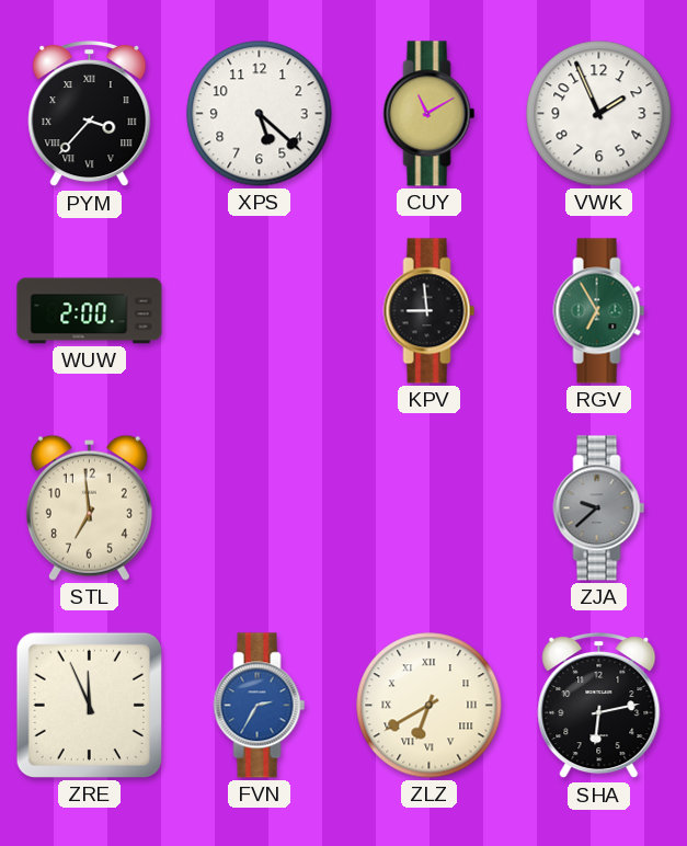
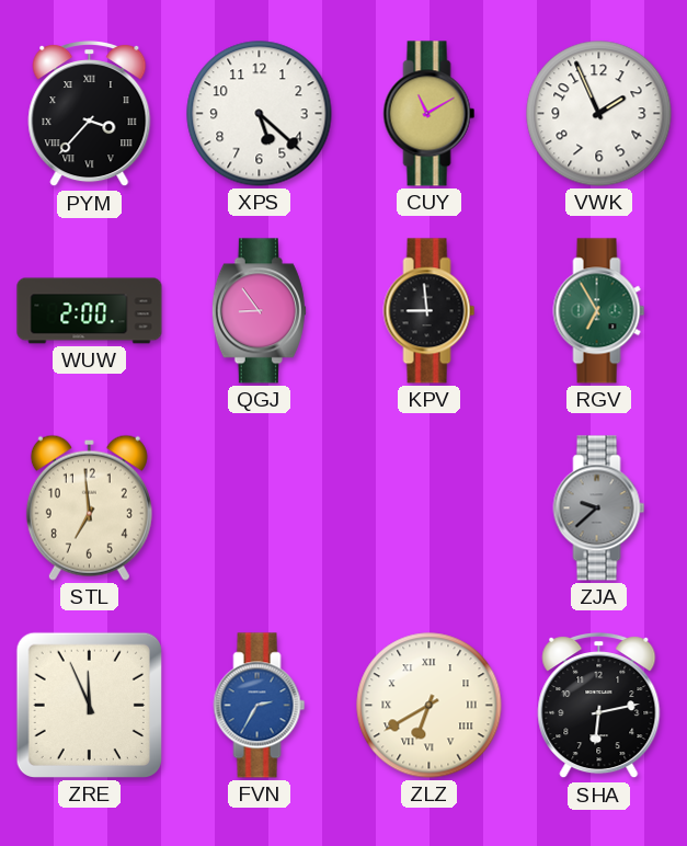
QGJ: none -> 8:54 (259, 311)
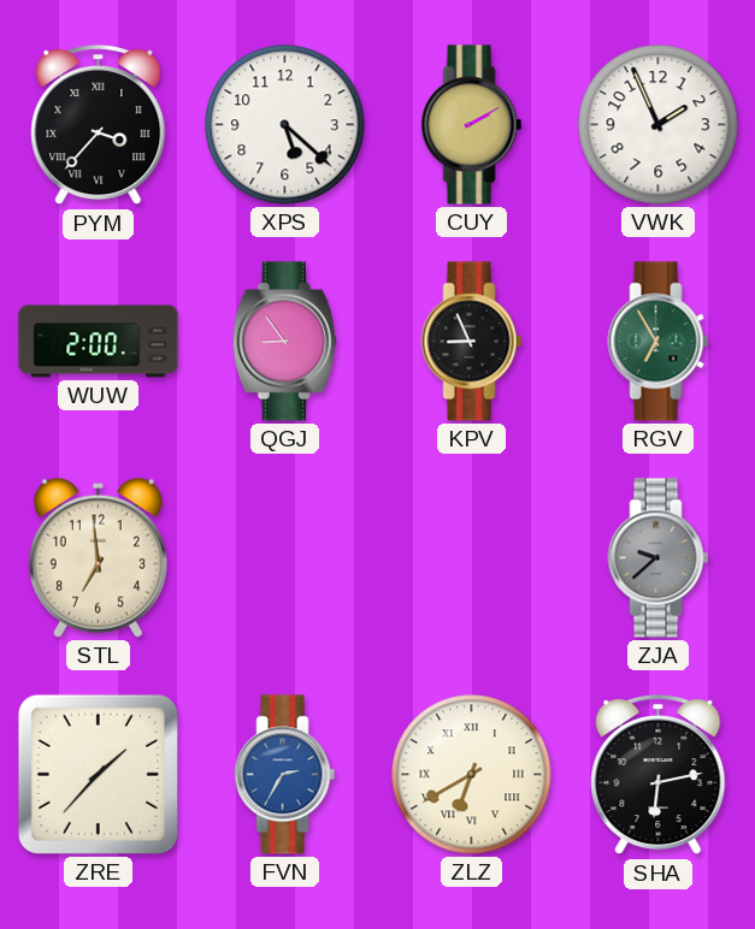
CUY: 11:10 -> 2:10 (472, 125)
KPV: 8:59 -> 8:56 (472, 342)
ZRE: 11:56 -> 1:37 (98, 774)
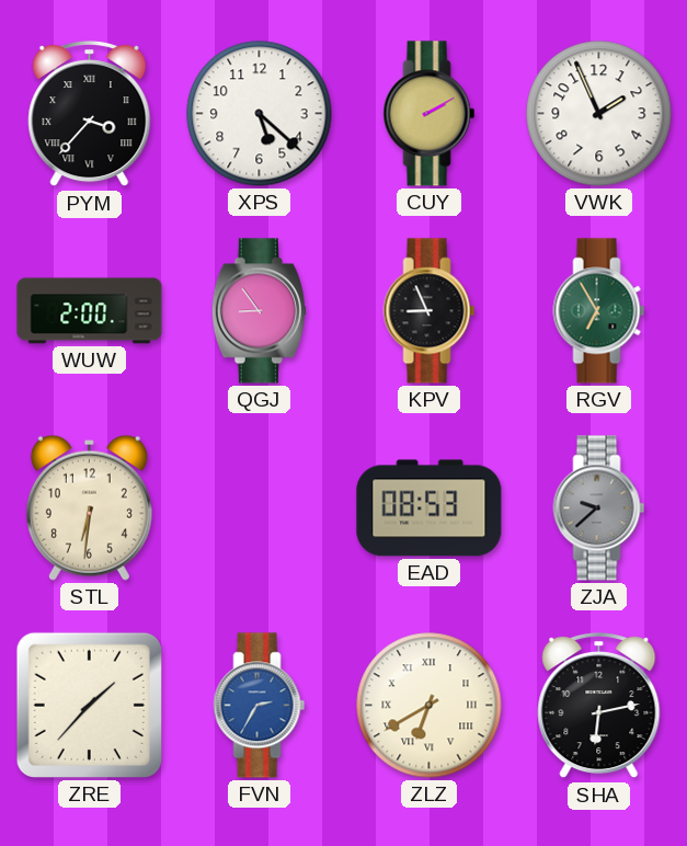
STL: 6:59 -> 6:31 (89, 507)
EAD: none -> 08:53 (430, 508)
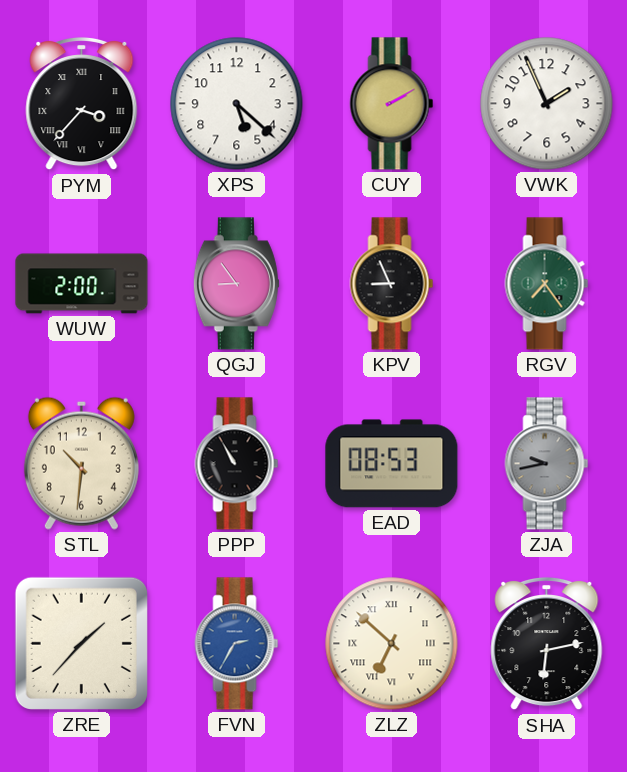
RGV: 6:55 -> 7:24 (547, 284)
STL: 6:31 -> 10:31 (81, 463)
PPP: none -> 10:55 (237, 464)
ZJA: 9:38 -> 9:43 (547, 464)
ZLZ: 6:40 -> 6:52 (392, 644)
